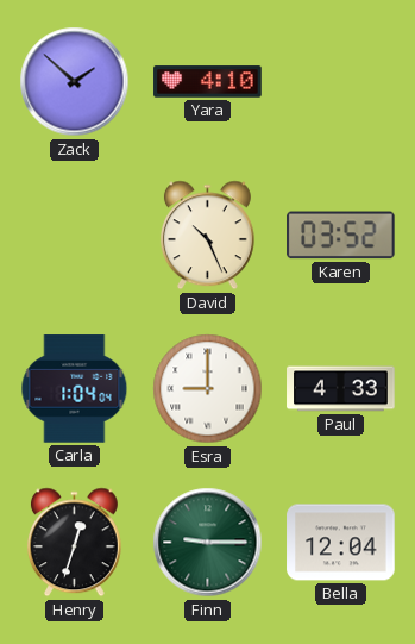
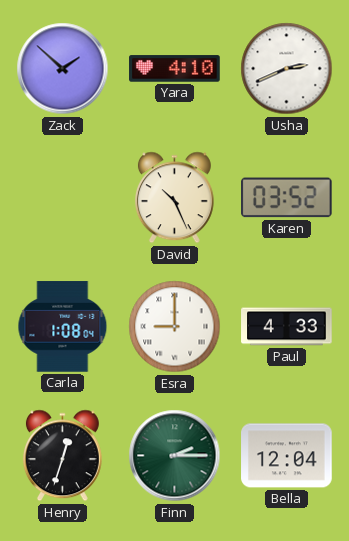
Usha: none -> 2:41 (287, 69)
Carla: 1:04 -> 1:08 (63, 327)
Finn: 9:15 -> 2:15 (175, 456)
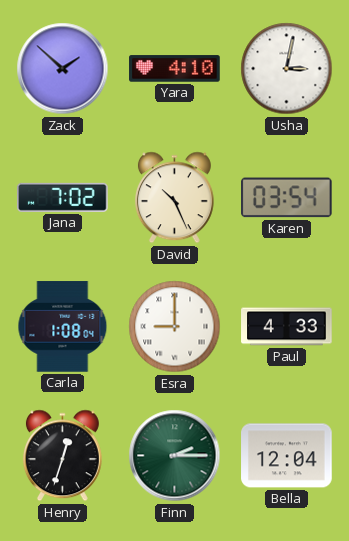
Usha: 2:41 -> 3:02 (287, 69)
Jana: none -> 7:02 (63, 197)
Karen: 03:52 -> 03:54 (287, 198)
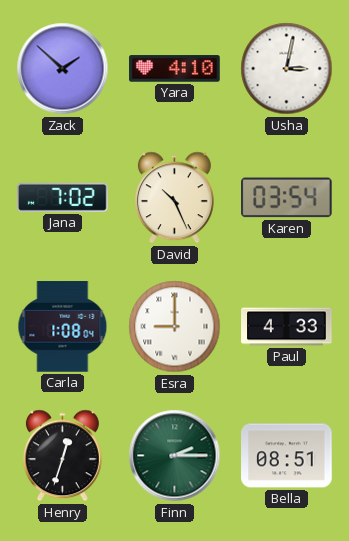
Bella: 12:04 -> 08:51 (287, 456)
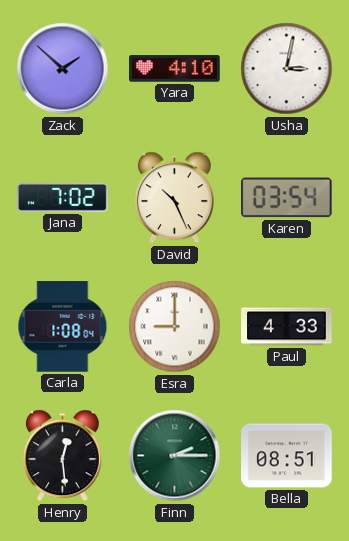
Henry: 12:33 -> 12:29 (62, 456)
